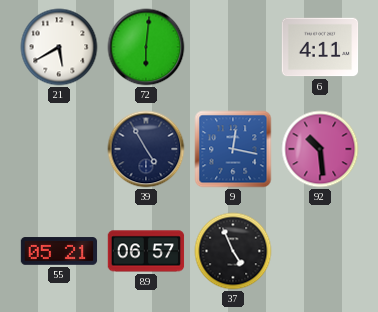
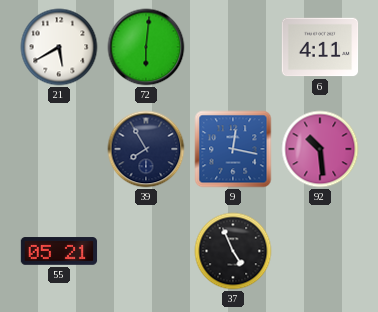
39: 4:55 -> 7:55 (146, 149)
89: 06:57 -> none (146, 251)
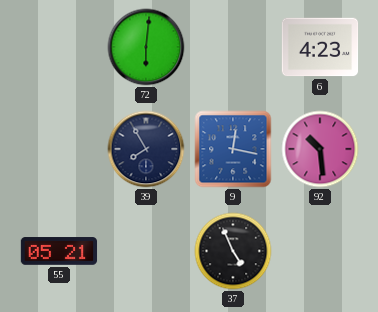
21: 5:40 -> none (59, 47)
6: 4:11 -> 4:23 (320, 47)
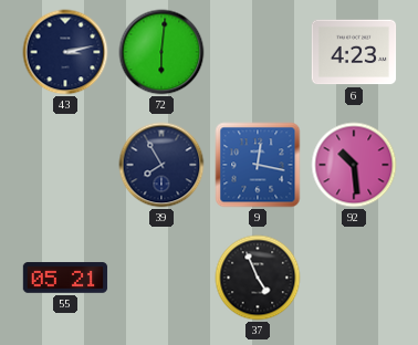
43: none -> 3:13 (65, 52)
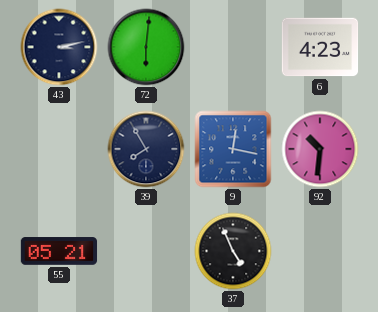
92: 10:29 -> 10:31 (320, 149)
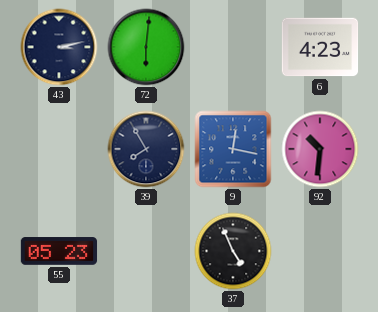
55: 05:21 -> 05:23 (59, 251)
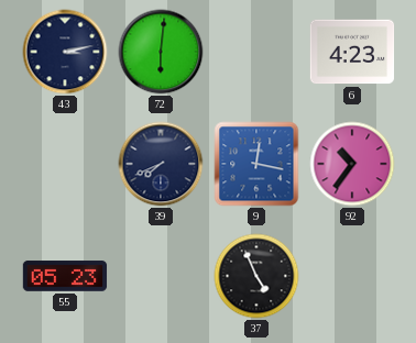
39: 7:55 -> 7:41 (161, 164)
92: 10:31 -> 10:36 (352, 164)
